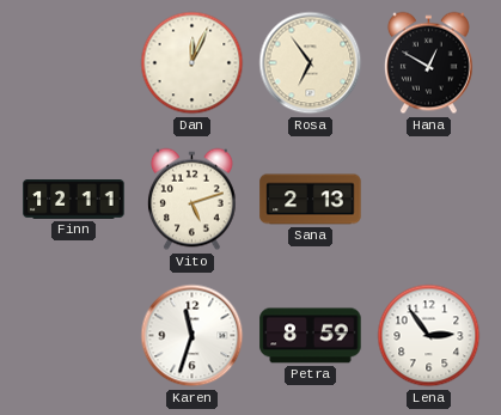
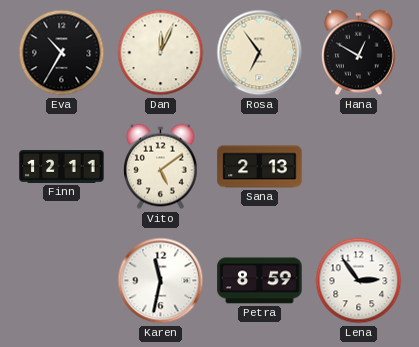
Eva: none -> 10:35 (62, 53)
Vito: 5:12 -> 5:09 (160, 167)
Karen: 11:33 -> 11:32 (161, 281)
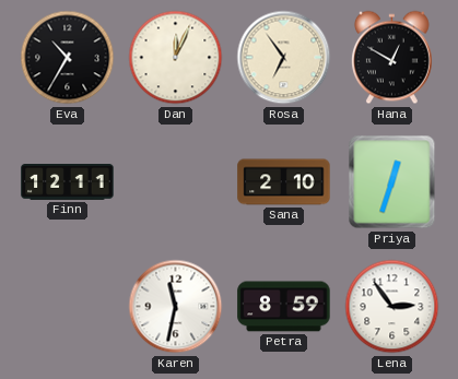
Vito: 5:09 -> none (160, 167)
Sana: 2:13 -> 2:10 (284, 182)
Priya: none -> 12:33 (392, 182)
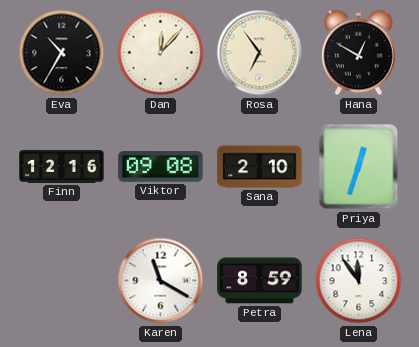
Dan: 12:04 -> 12:07 (161, 53)
Finn: 12:11 -> 12:16 (62, 167)
Viktor: none -> 09:08 (161, 167)
Karen: 11:32 -> 11:20 (161, 281)
Lena: 2:54 -> 11:54 (359, 281)
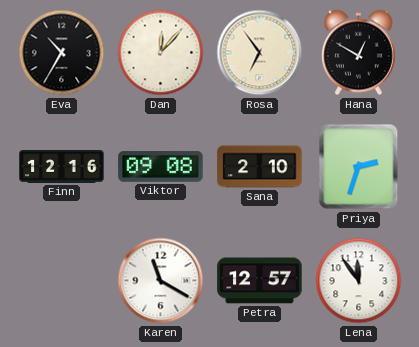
Priya: 12:33 -> 2:33 (359, 167)
Petra: 8:59 -> 12:57 (260, 281)
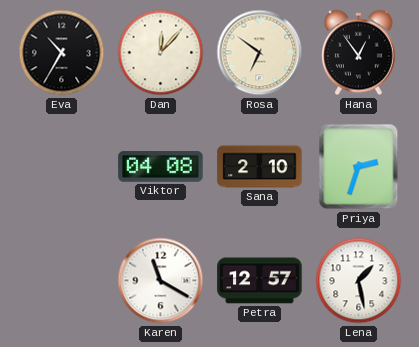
Rosa: 6:54 -> 6:51 (260, 53)
Hana: 12:50 -> 12:54 (358, 53)
Finn: 12:16 -> none (62, 167)
Viktor: 09:08 -> 04:08 (161, 167)
Lena: 11:54 -> 1:28 (359, 281)
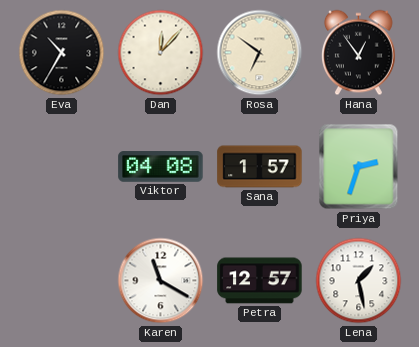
Sana: 2:10 -> 1:57 (260, 167)
